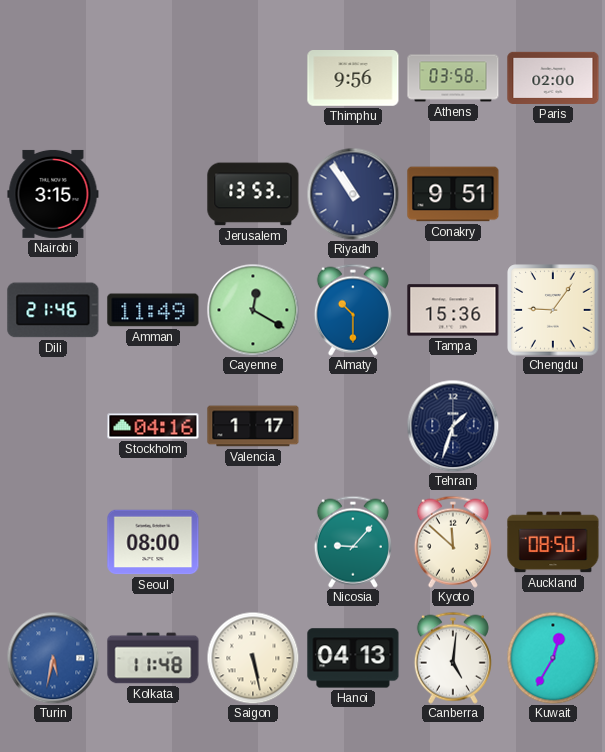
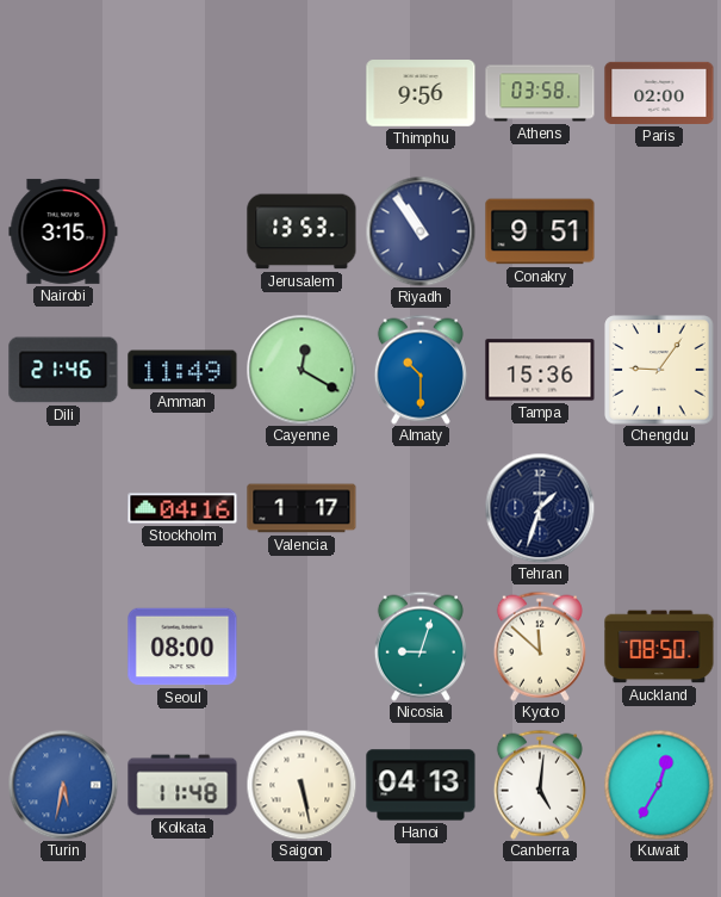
Nicosia: 9:07 -> 9:03 (421, 647)
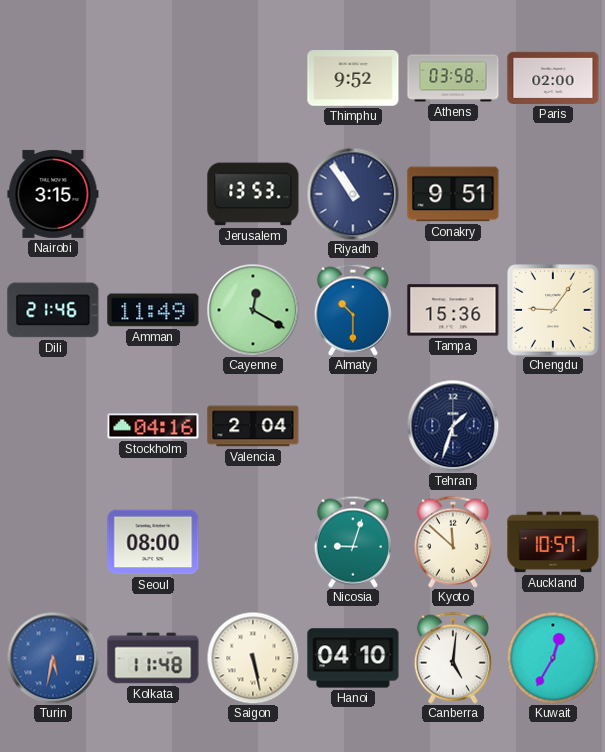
Thimphu: 9:56 -> 9:52 (353, 79)
Valencia: 1:17 -> 2:04 (253, 426)
Auckland: 08:50 -> 10:57 (553, 542)
Hanoi: 04:13 -> 04:10 (353, 658)
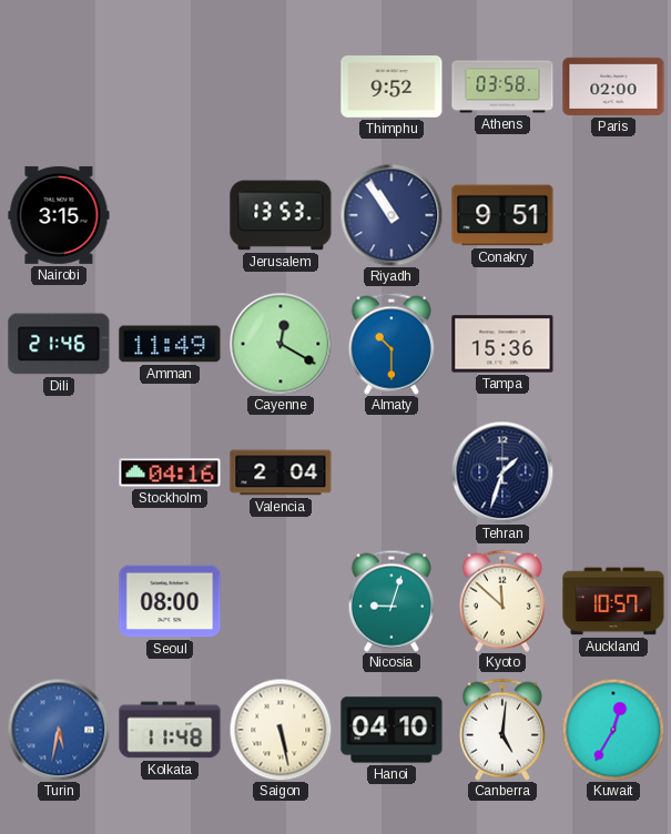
Chengdu: 9:06 -> none (553, 310)
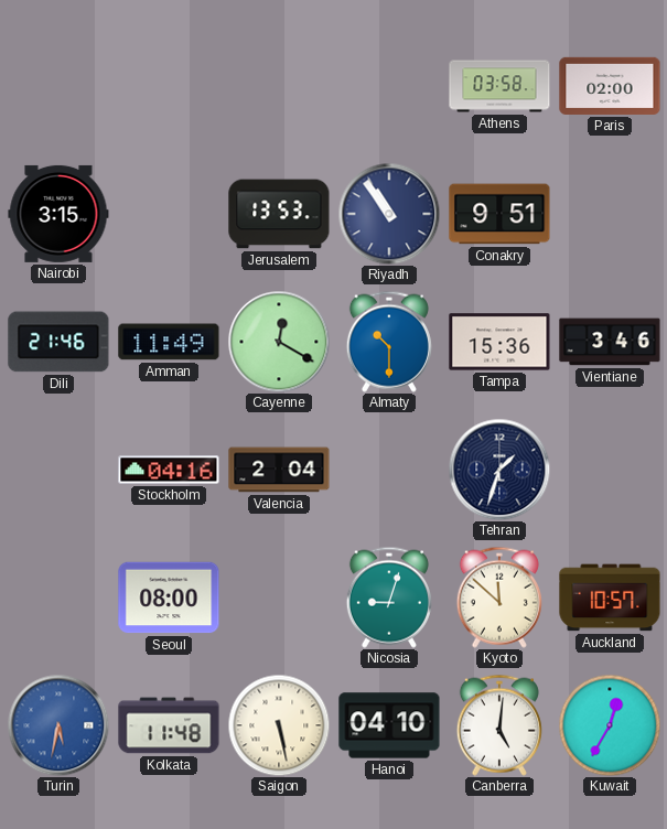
Thimphu: 9:52 -> none (392, 88)
Vientiane: none -> 3:46 (610, 342)
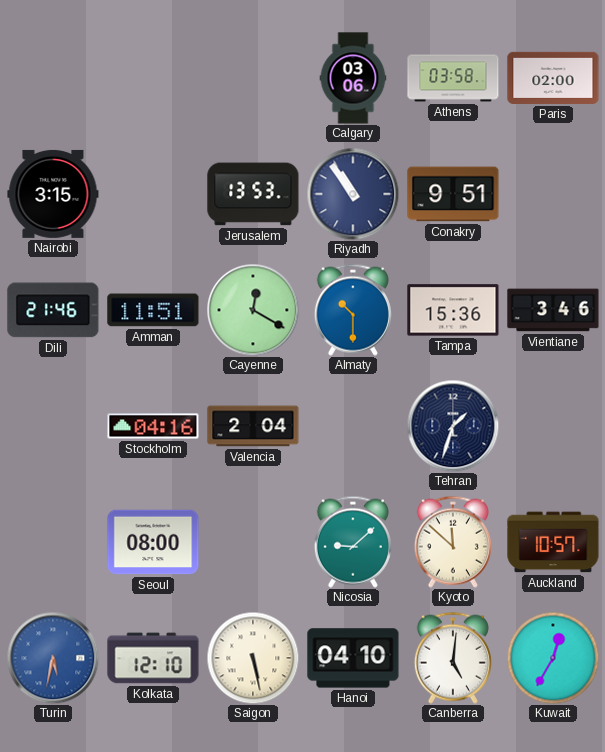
Calgary: none -> 03:06 (353, 78)
Amman: 11:49 -> 11:51 (153, 310)
Nicosia: 9:03 -> 9:08 (353, 542)
Kolkata: 11:48 -> 12:10 (153, 658)
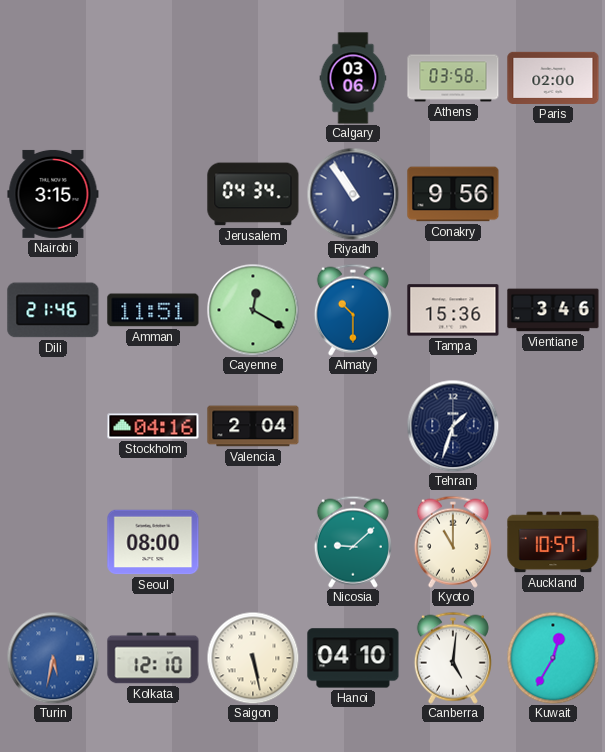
Jerusalem: 13:53 -> 04:34 (253, 194)
Conakry: 9:51 -> 9:56 (453, 194)
Kyoto: 11:52 -> 11:00 (453, 542)
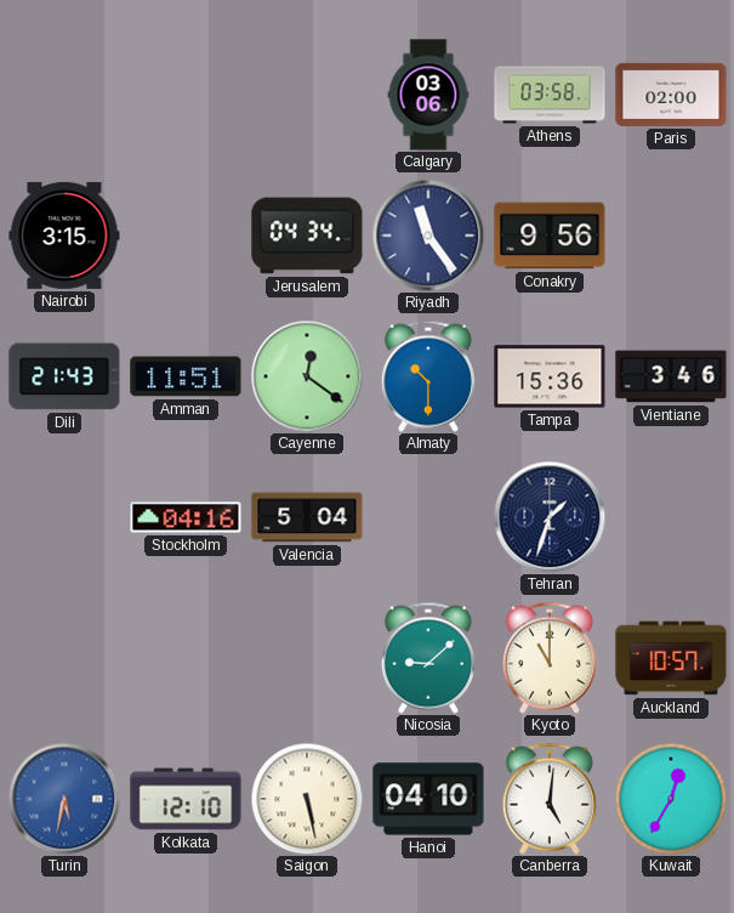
Riyadh: 10:54 -> 11:24 (428, 236)
Dili: 21:46 -> 21:43 (64, 376)
Cayenne: 12:20 -> 12:21 (307, 376)
Valencia: 2:04 -> 5:04 (307, 517)
Seoul: 08:00 -> none (153, 542)
